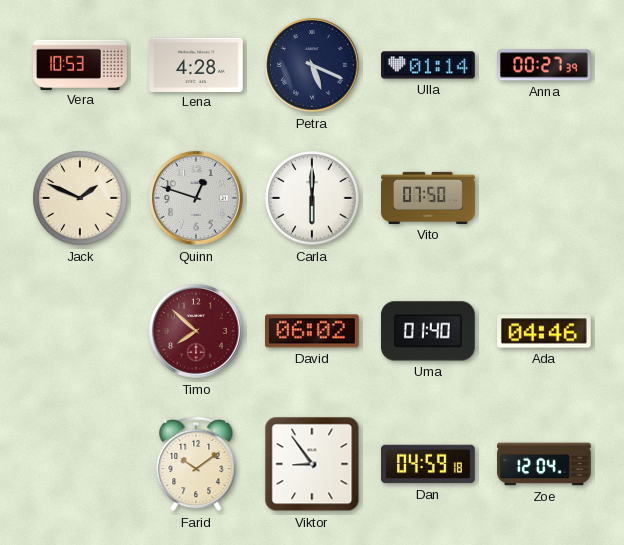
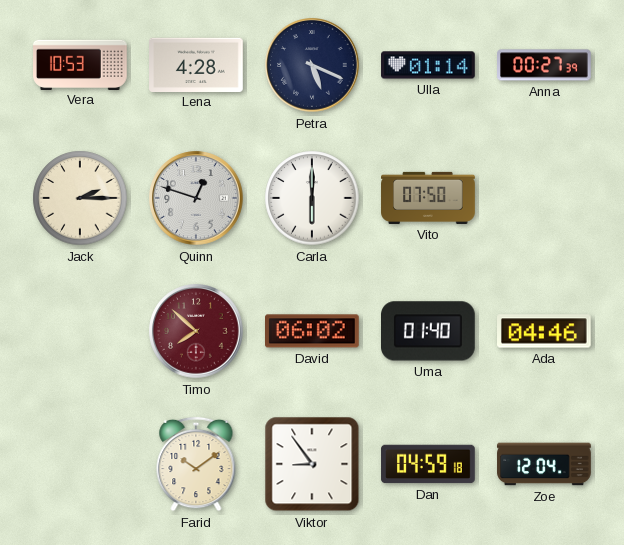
Jack: 1:49 -> 2:15 (80, 198)
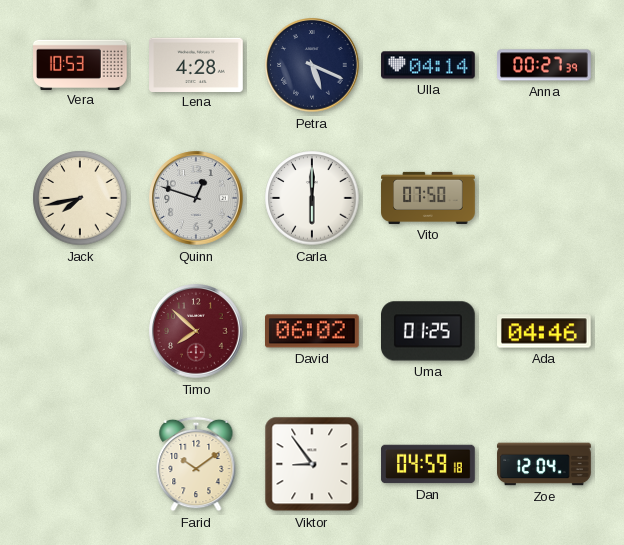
Ulla: 01:14 -> 04:14 (428, 65)
Jack: 2:15 -> 7:43 (80, 198)
Uma: 01:40 -> 01:25 (429, 331)
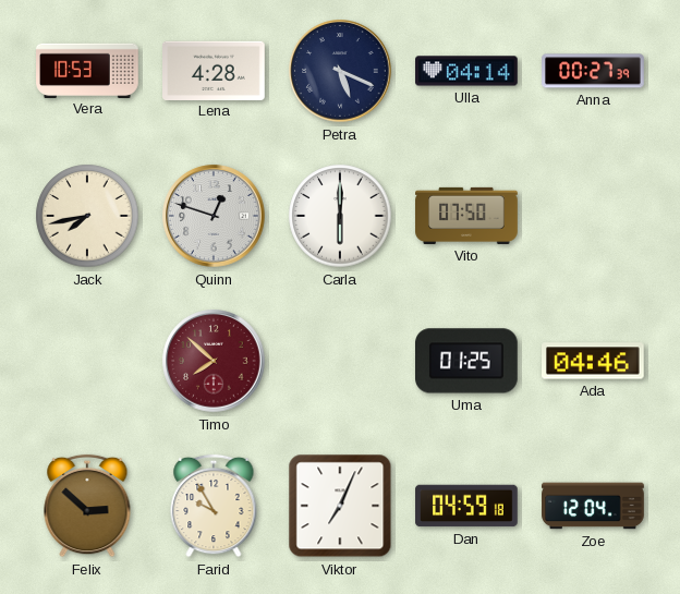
David: 06:02 -> none (313, 331)
Felix: none -> 2:52 (87, 506)
Farid: 10:09 -> 9:55 (214, 506)
Viktor: 8:54 -> 7:04 (340, 506)
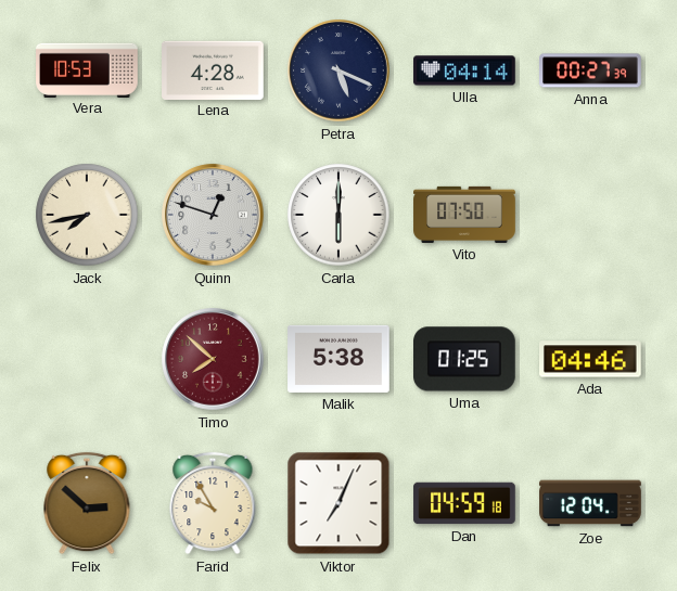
Malik: none -> 5:38 (338, 359)
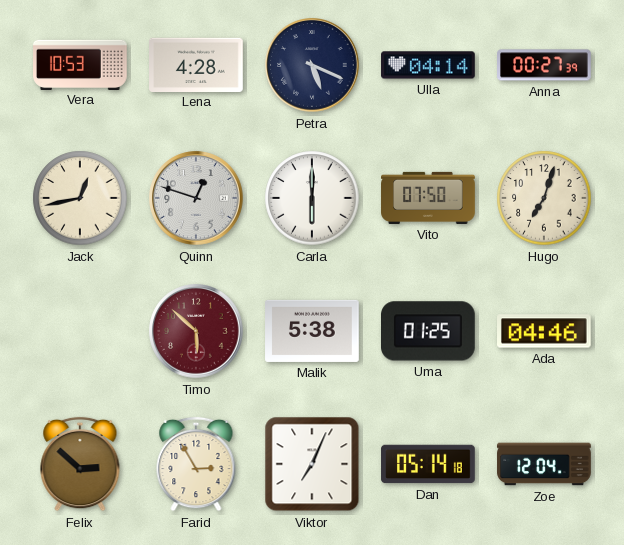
Jack: 7:43 -> 12:43 (80, 198)
Hugo: none -> 7:03 (544, 198)
Timo: 7:52 -> 5:52 (196, 331)
Farid: 9:55 -> 2:55 (196, 464)
Dan: 04:59 -> 05:14 (428, 464)
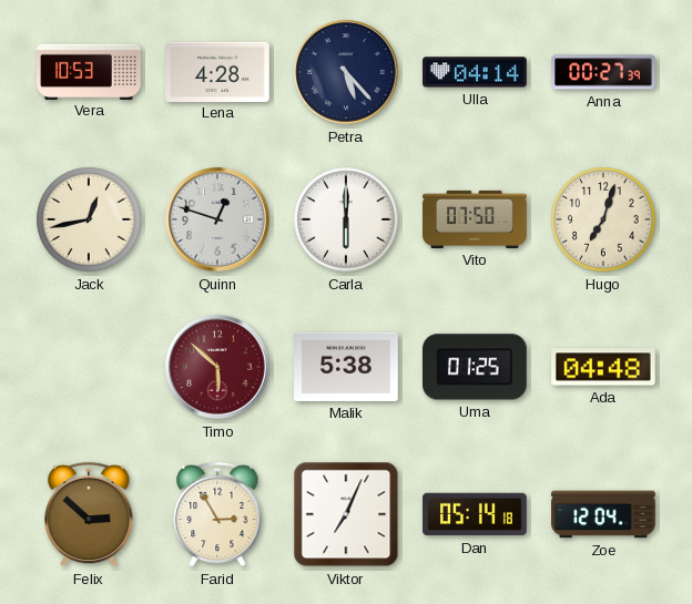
Petra: 5:19 -> 5:23 (346, 72)
Ada: 04:46 -> 04:48 (604, 367)
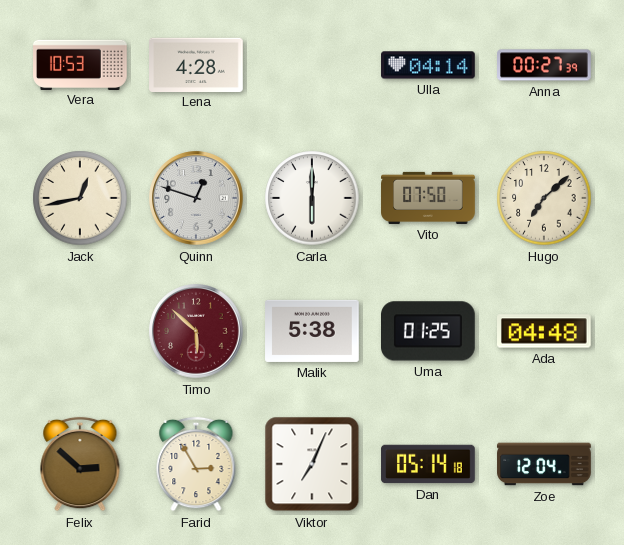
Petra: 5:23 -> none (346, 72)
Hugo: 7:03 -> 7:08 (544, 198)
